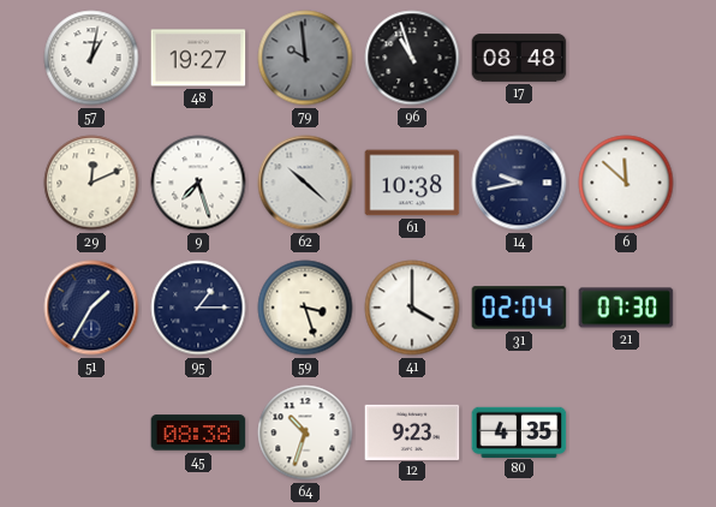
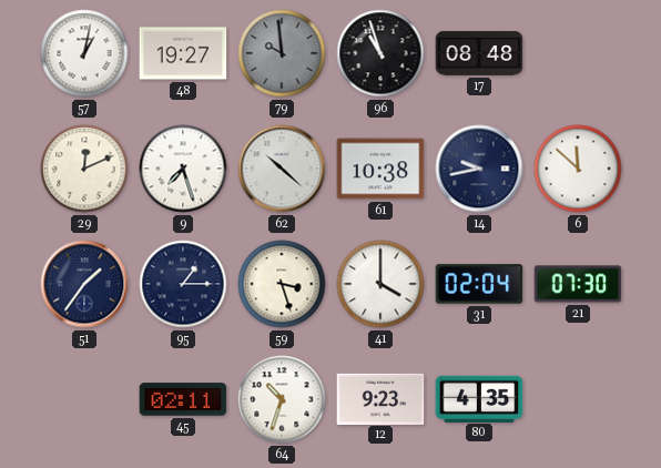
51: 1:35 -> 1:36 (84, 284)
45: 08:38 -> 02:11 (183, 399)
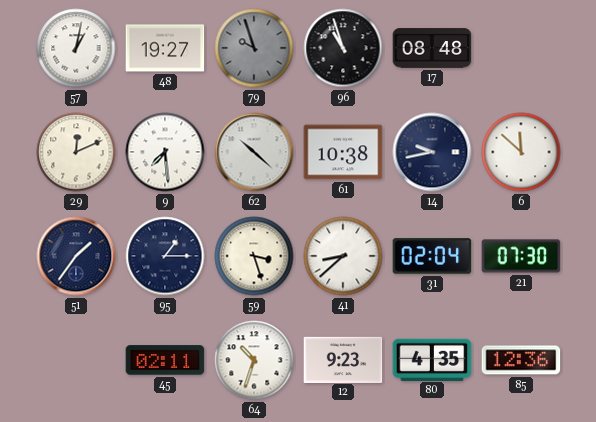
79: 9:59 -> 9:57 (254, 48)
9: 7:27 -> 7:29 (165, 152)
41: 4:00 -> 8:38 (343, 256)
85: none -> 12:36 (521, 360)
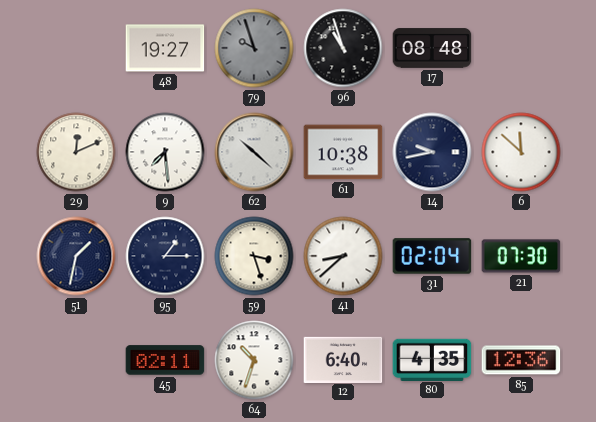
57: 1:02 -> none (76, 48)
51: 1:36 -> 1:32 (76, 256)
12: 9:23 -> 6:40 (343, 359)
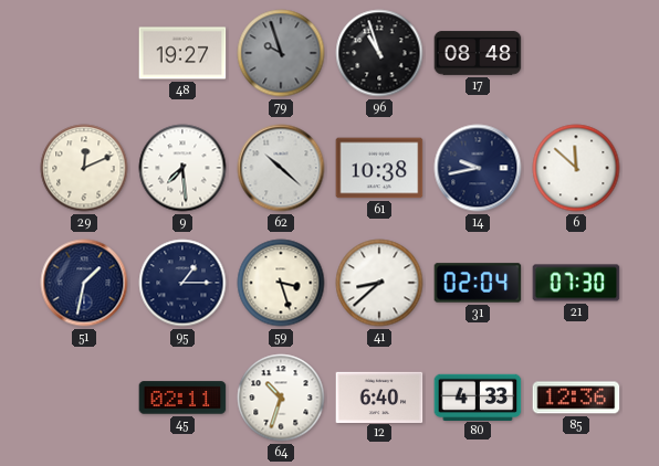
80: 4:35 -> 4:33 (478, 396)
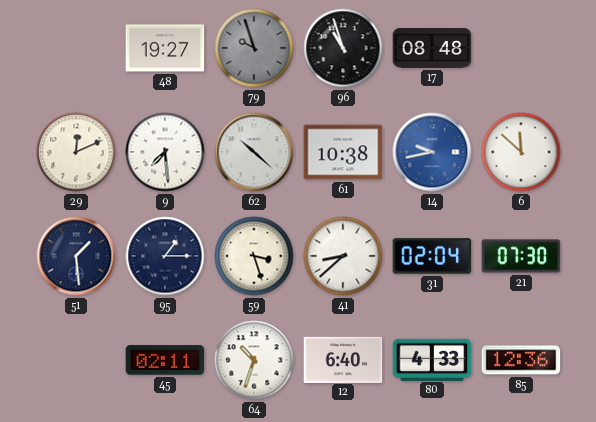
14 dial: navy -> blue (432, 152)
51: 1:32 -> 1:29 (76, 256)
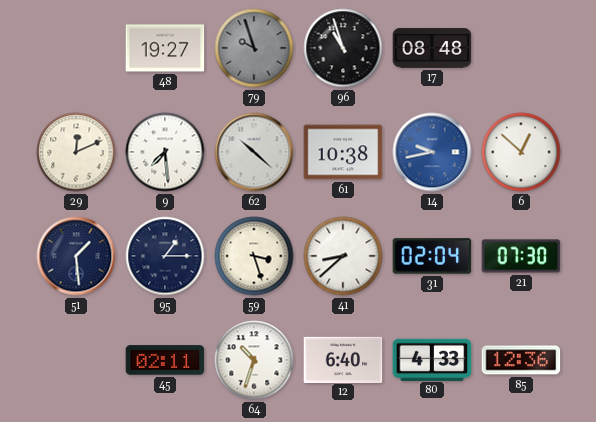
6: 11:52 -> 12:52 (521, 152)
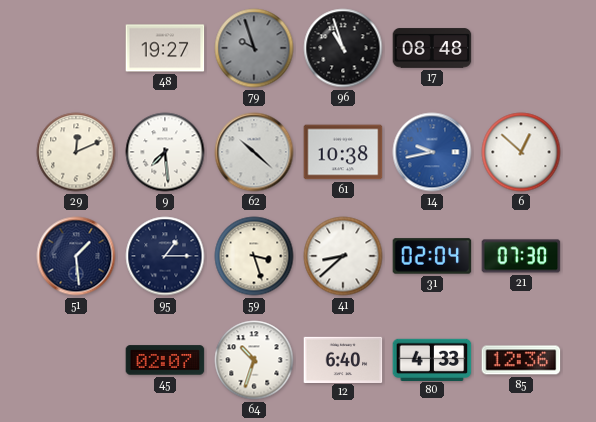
45: 02:11 -> 02:07 (165, 360)
